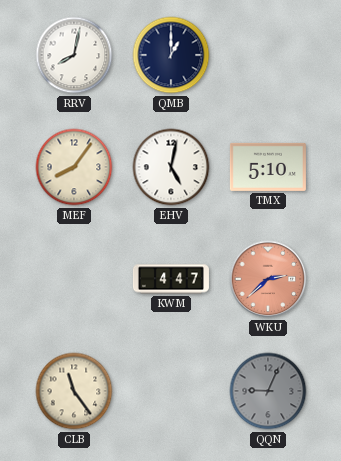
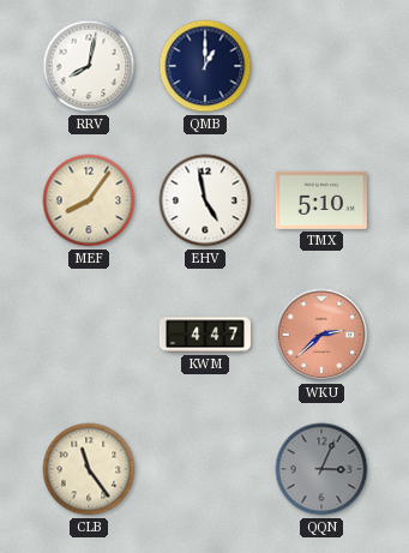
EHV: 5:02 -> 4:58 (205, 200)
QQN: 9:04 -> 3:04 (321, 469)
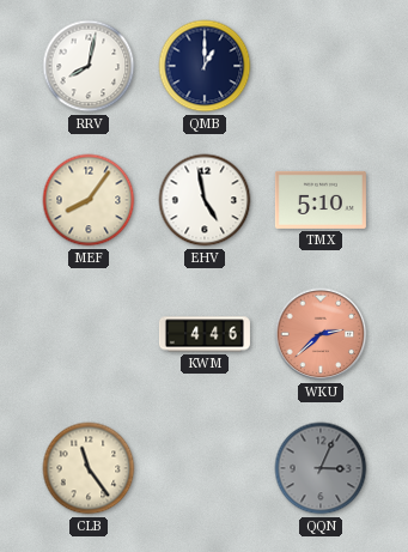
KWM: 4:47 -> 4:46 (205, 334)
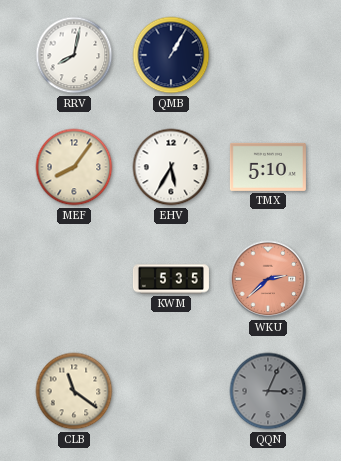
QMB: 1:00 -> 1:05 (171, 55)
EHV: 4:58 -> 5:35 (171, 167)
KWM: 4:46 -> 5:35 (171, 279)
CLB: 11:24 -> 11:21 (74, 391)
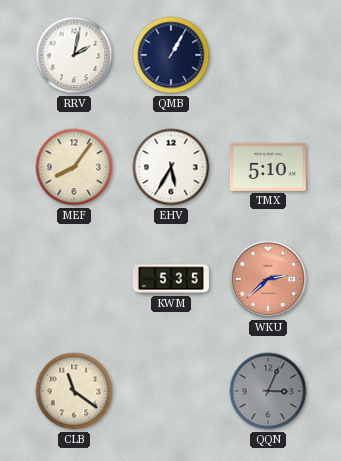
RRV: 8:02 -> 2:02 (74, 55)
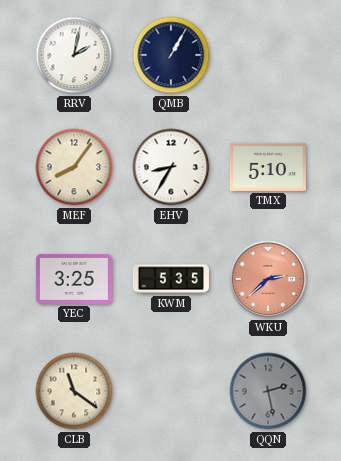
EHV: 5:35 -> 8:35 (171, 167)
YEC: none -> 3:25 (74, 279)
QQN: 3:04 -> 2:28 (268, 391)
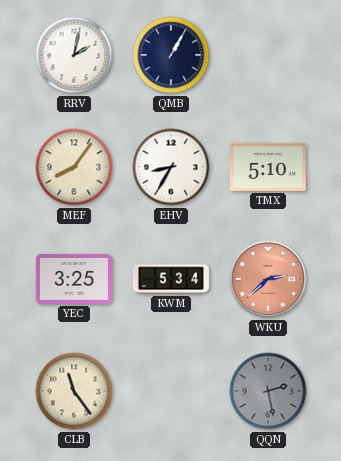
KWM: 5:35 -> 5:34 (171, 279)
CLB: 11:21 -> 11:24 (74, 391)
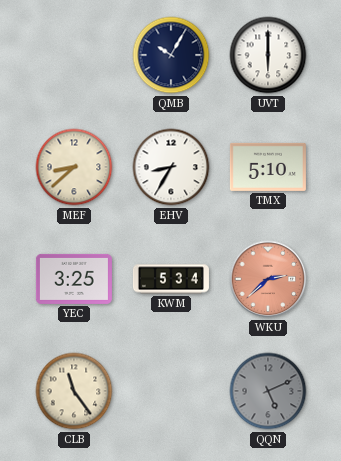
RRV: 2:02 -> none (74, 55)
QMB: 1:05 -> 10:05 (171, 55)
UVT: none -> 6:00 (268, 55)
MEF: 8:06 -> 8:38 (74, 167)
QQN: 2:28 -> 5:11 (268, 391)
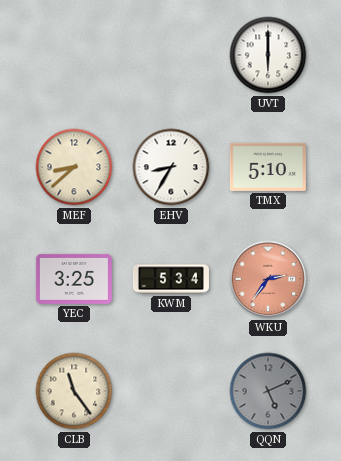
QMB: 10:05 -> none (171, 55)
WKU: 2:38 -> 2:36 (268, 279)
